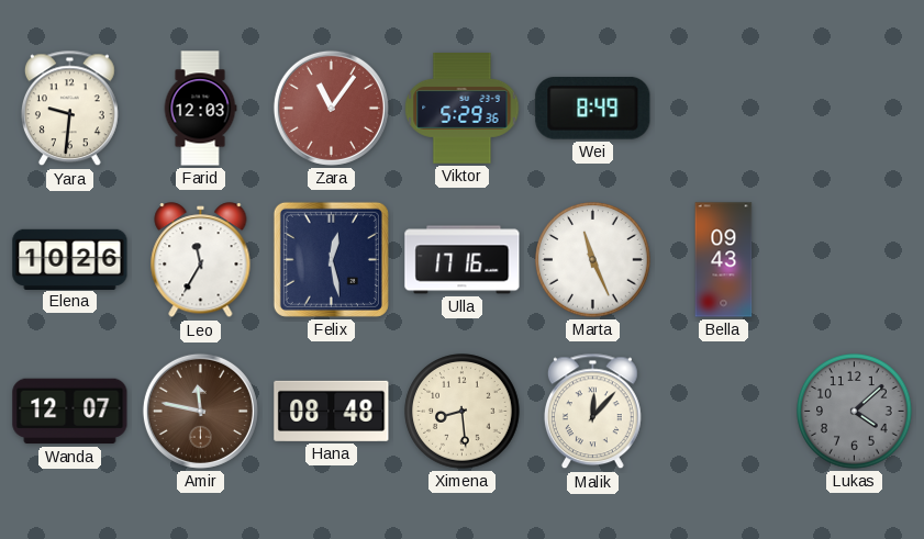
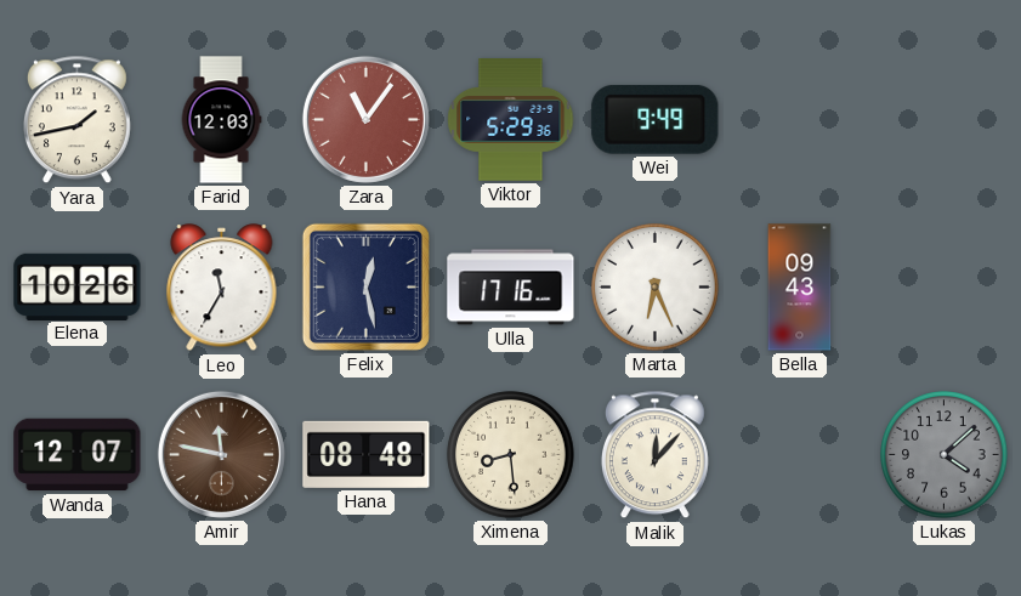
Yara: 9:31 -> 1:43 (76, 120)
Wei: 8:49 -> 9:49 (656, 119)
Marta: 11:26 -> 6:26 (656, 288)
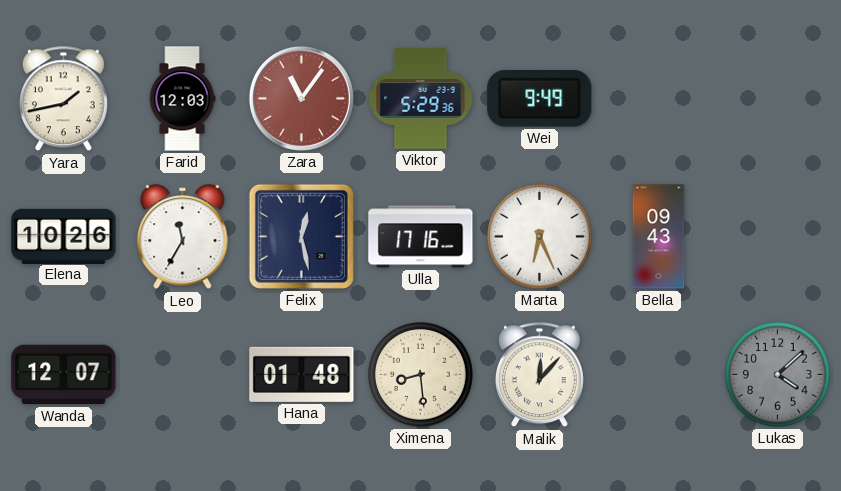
Amir: 11:47 -> none (221, 454)
Hana: 08:48 -> 01:48 (302, 374)
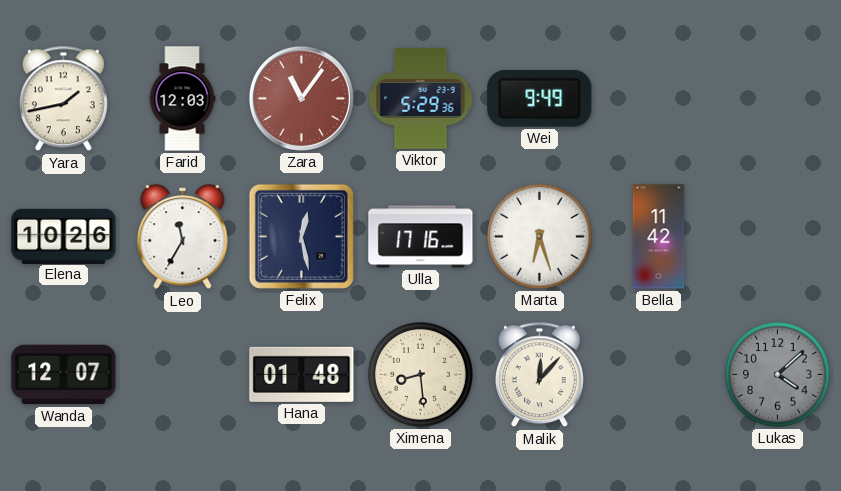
Marta: 6:26 -> 6:27 (540, 237)
Bella: 09:43 -> 11:42 (659, 237)
